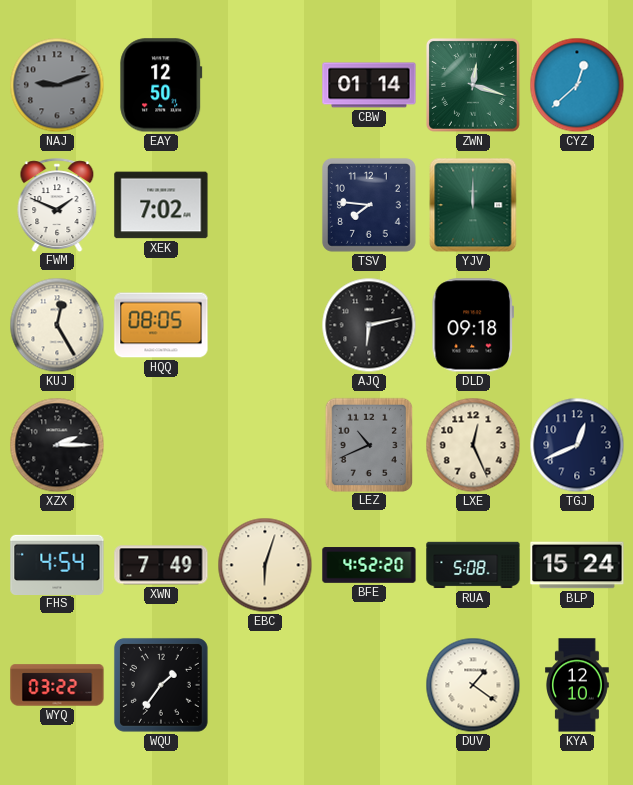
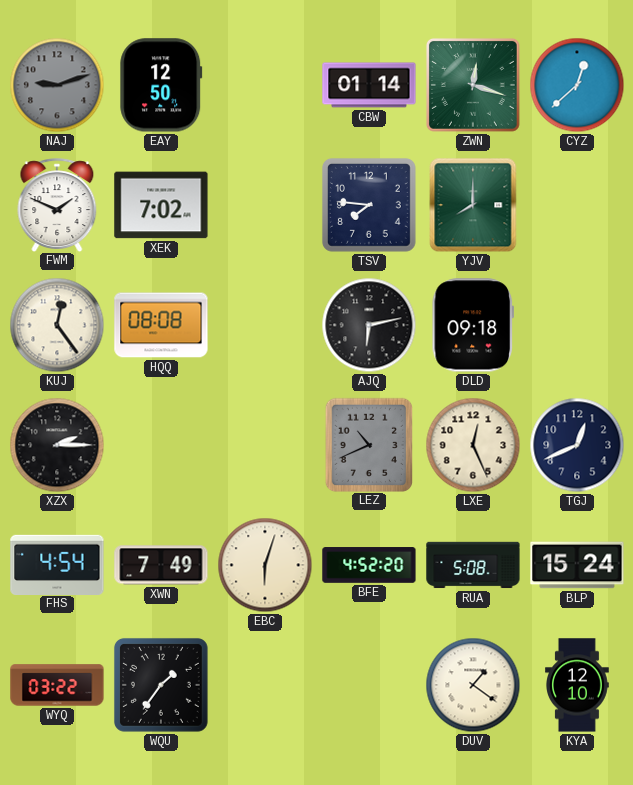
YJV: 12:00 -> 8:00 (473, 205)
KUJ: 12:25 -> 12:24 (57, 325)
HQQ: 08:05 -> 08:08 (161, 325)
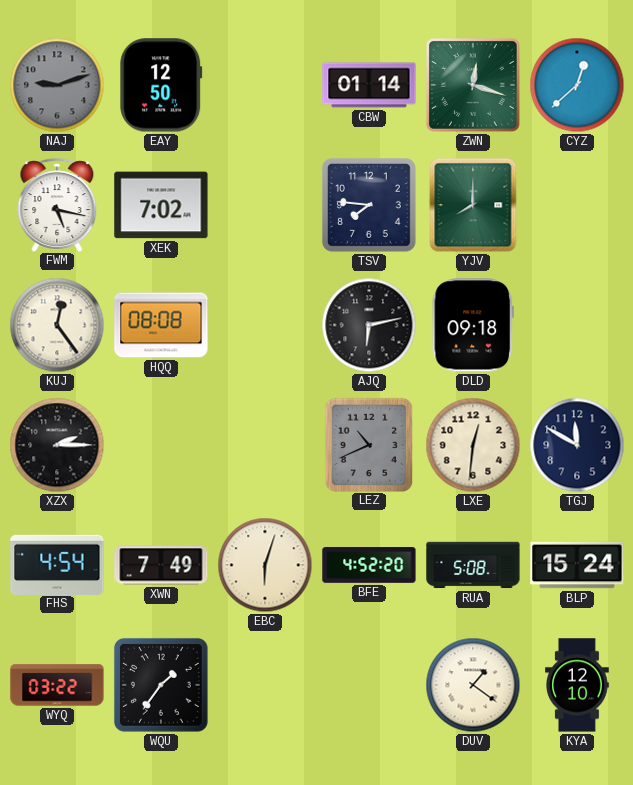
FWM: 1:49 -> 5:17 (57, 205)
LXE: 12:26 -> 12:31 (473, 445)
TGJ: 12:41 -> 11:50 (577, 445)
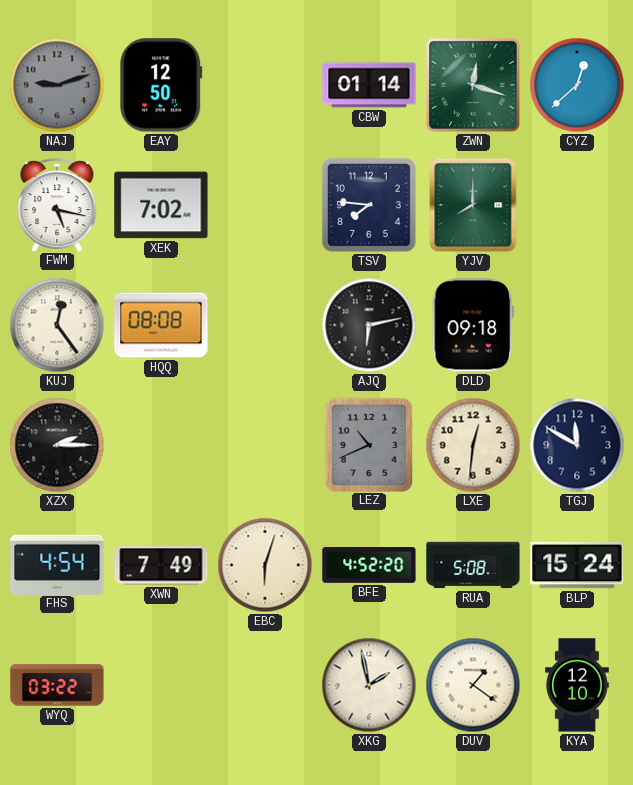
WQU: 1:36 -> none (161, 685)
XKG: none -> 1:58 (369, 685)
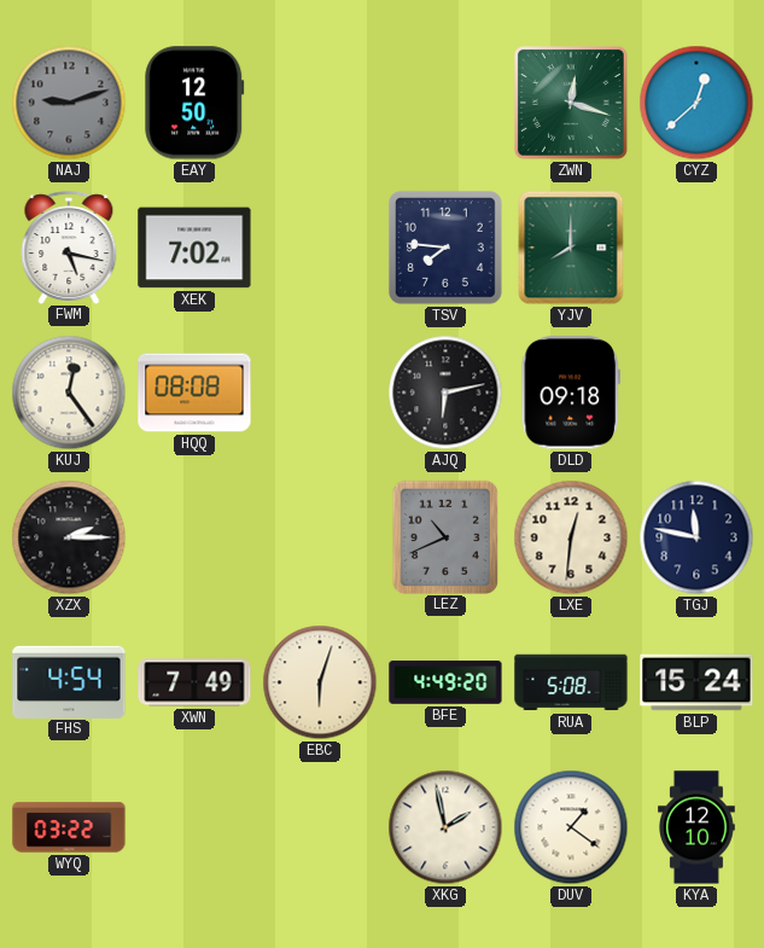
CBW: 01:14 -> none (369, 85)
TGJ: 11:50 -> 11:47 (696, 537)
BFE: 4:52 -> 4:49 (445, 682)
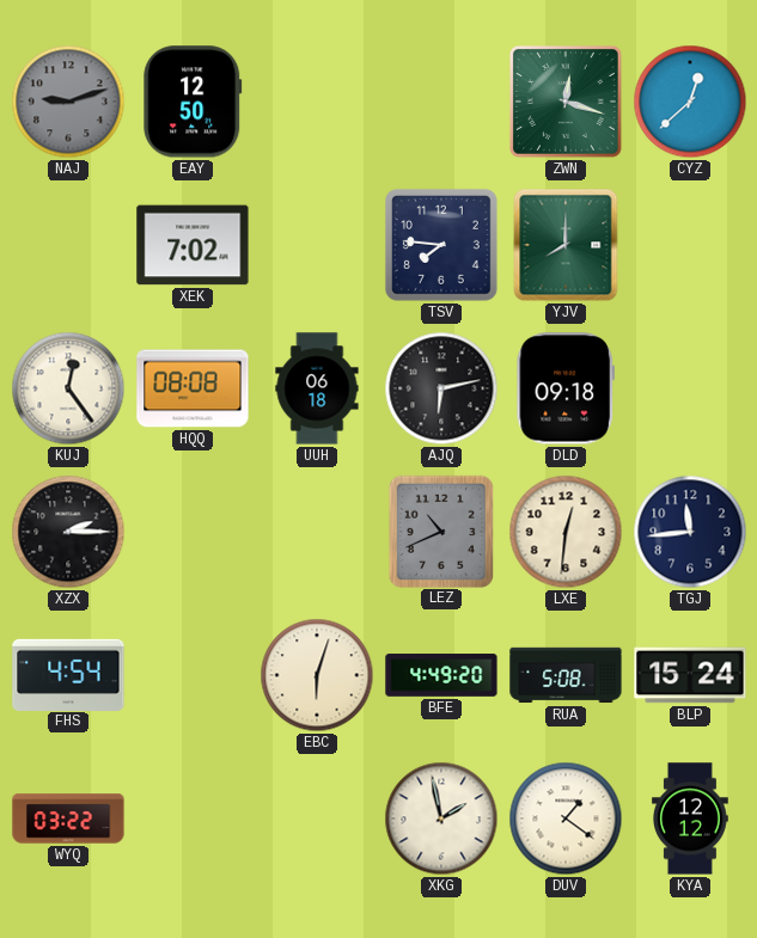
FWM: 5:17 -> none (69, 248)
UUH: none -> 06:18 (317, 388)
TGJ: 11:47 -> 11:44 (690, 532)
XWN: 7:49 -> none (194, 682)
KYA: 12:10 -> 12:12 (691, 819)
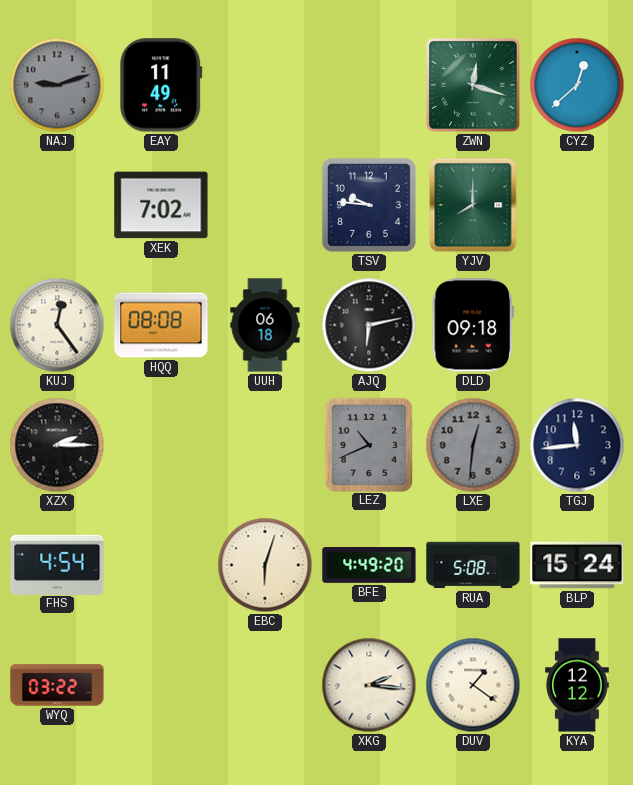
EAY: 12:50 -> 11:49 (161, 85)
TSV: 7:46 -> 9:46 (369, 205)
LXE dial: cream -> grey (473, 445)
XKG: 1:58 -> 2:16 (369, 685)
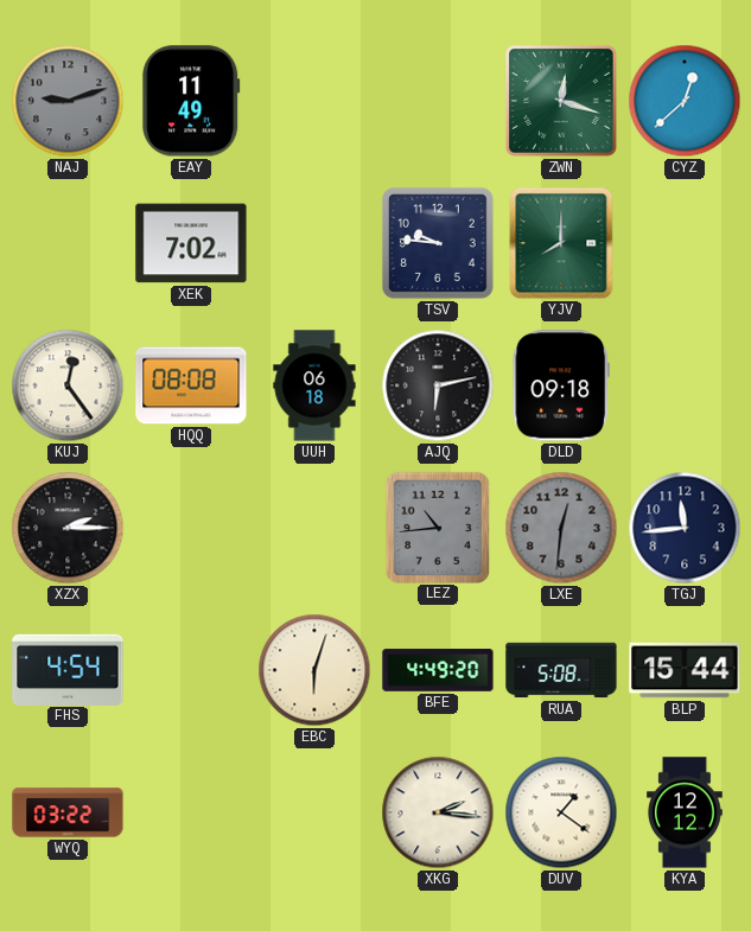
LEZ: 10:41 -> 10:44 (437, 527)
BLP: 15:24 -> 15:44 (685, 670)
